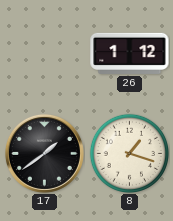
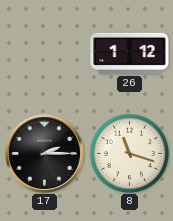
17: 1:39 -> 2:15 (44, 153)
8: 1:18 -> 11:18 (129, 153)
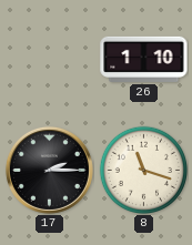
26: 1:12 -> 1:10 (144, 59)
